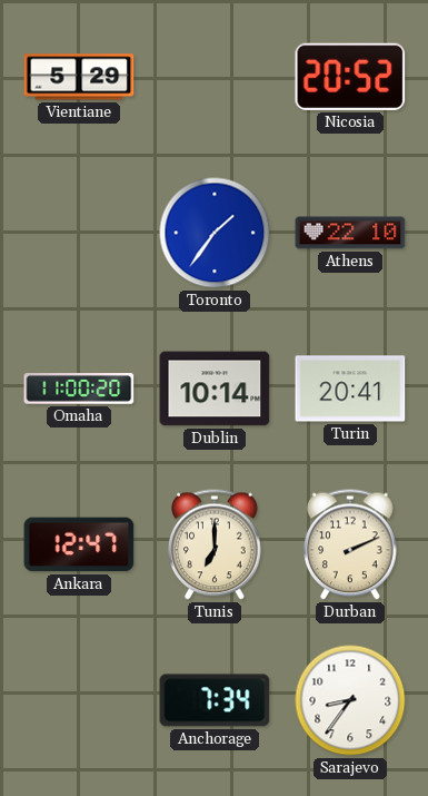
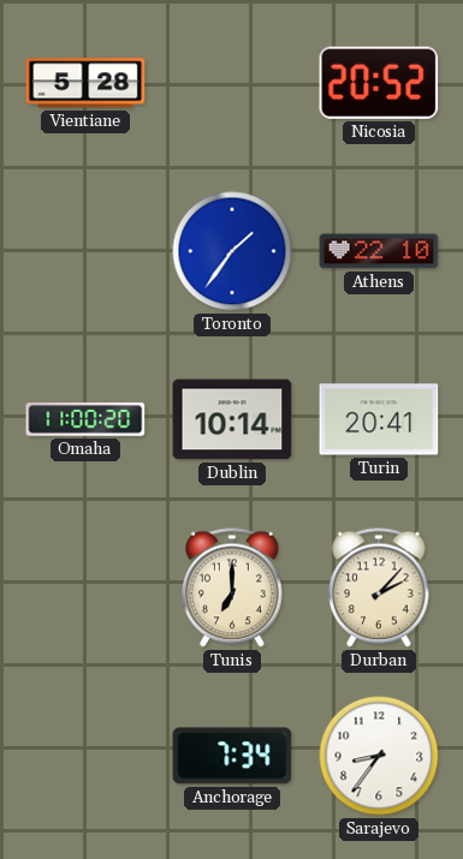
Vientiane: 5:29 -> 5:28 (85, 83)
Ankara: 12:47 -> none (79, 544)
Durban: 2:11 -> 2:07 (380, 587)
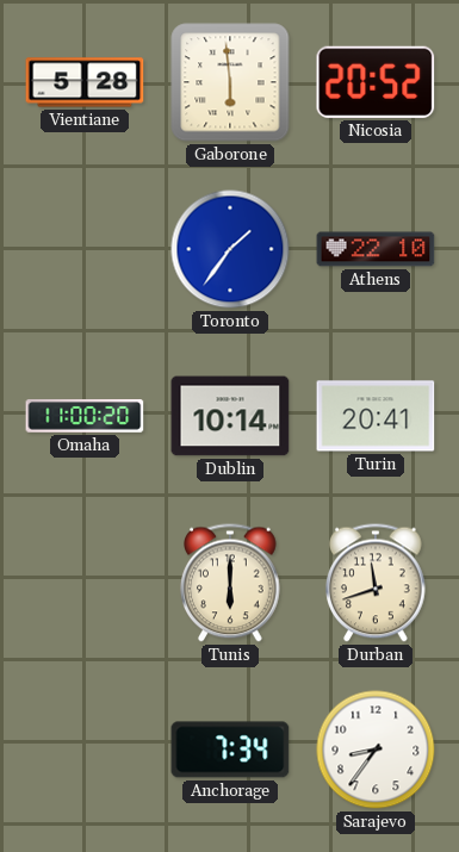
Gaborone: none -> 5:59 (230, 82)
Tunis: 7:00 -> 6:00 (231, 583)
Durban: 2:07 -> 11:42 (377, 583)
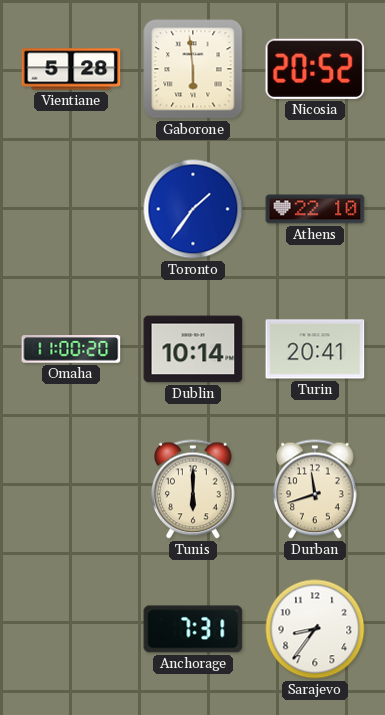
Anchorage: 7:34 -> 7:31 (193, 629)
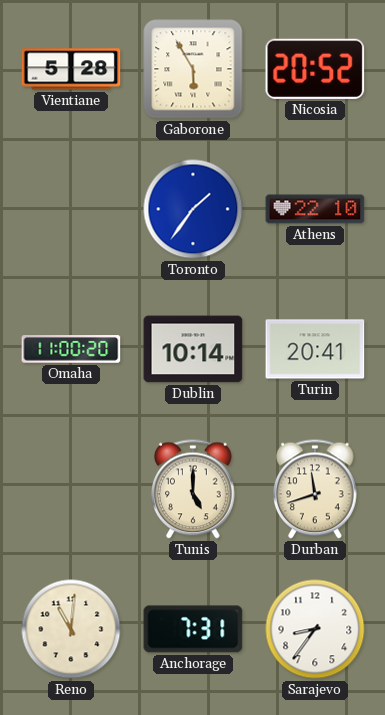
Gaborone: 5:59 -> 5:55 (193, 69)
Tunis: 6:00 -> 5:00 (194, 489)
Reno: none -> 11:01 (71, 629)
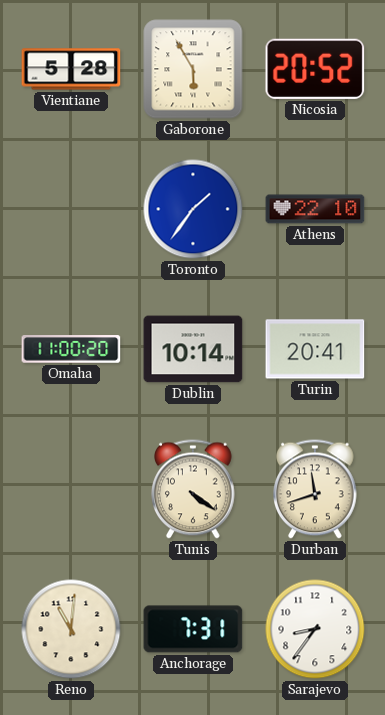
Tunis: 5:00 -> 4:21 (194, 489)
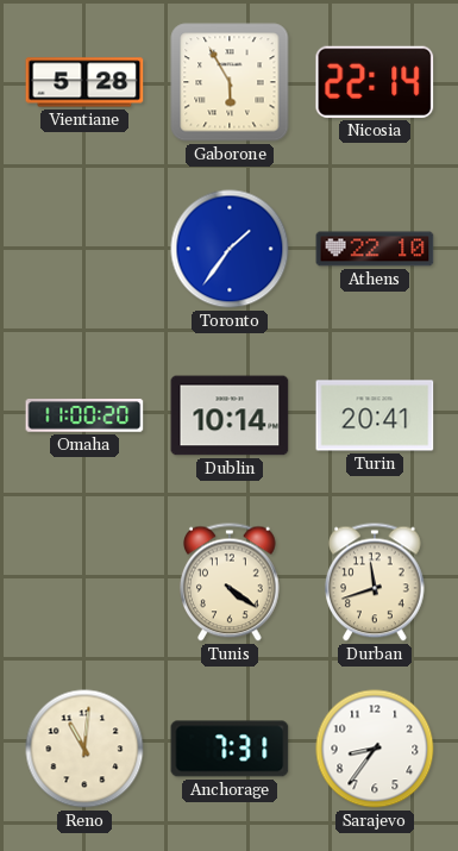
Nicosia: 20:52 -> 22:14 (375, 82)
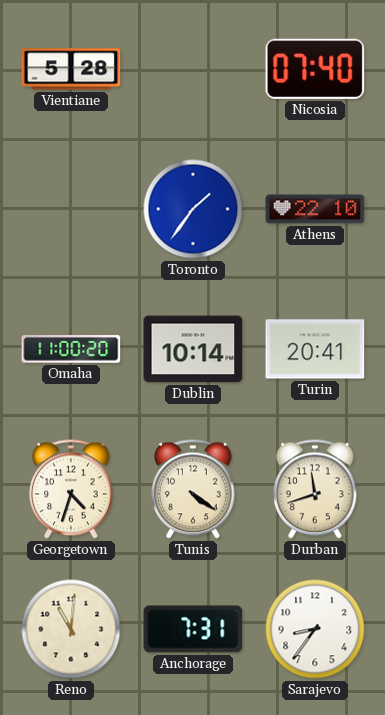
Gaborone: 5:55 -> none (230, 82)
Nicosia: 22:14 -> 07:40 (315, 69)
Georgetown: none -> 4:33 (72, 489)
